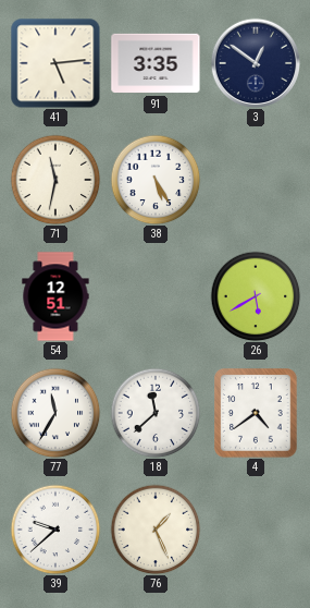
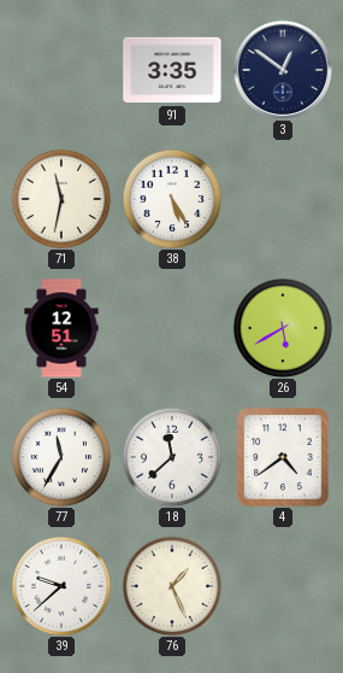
41: 5:14 -> none (55, 63)
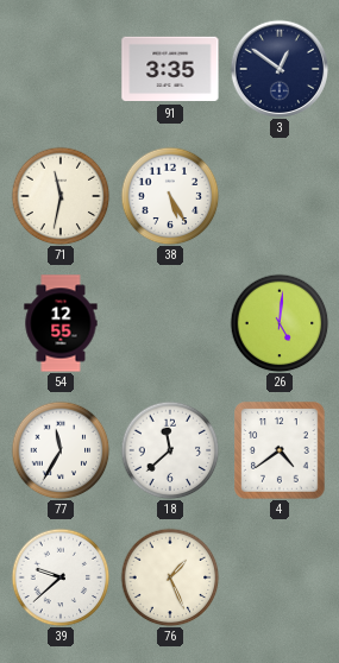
54: 12:51 -> 12:55 (61, 323)
26: 5:40 -> 5:01 (280, 323)
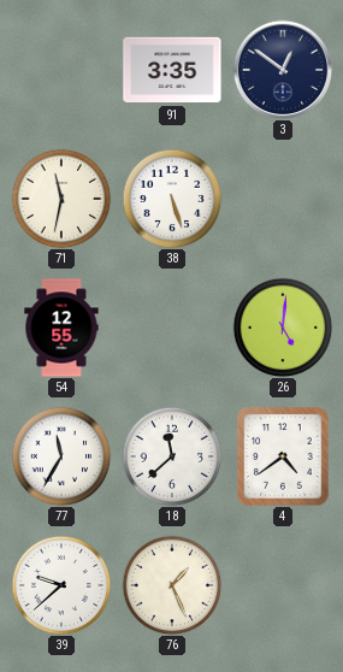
38: 5:25 -> 5:27 (172, 199)
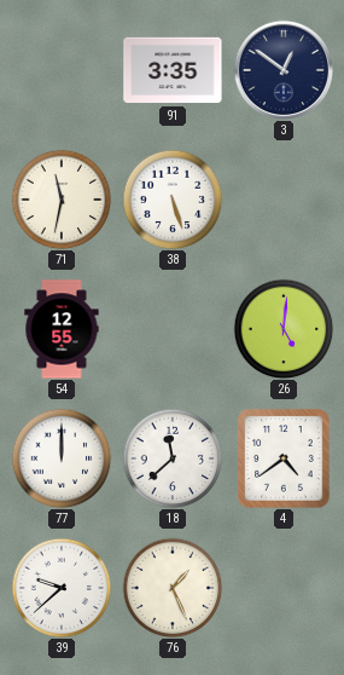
77: 11:35 -> 12:00 (62, 458)
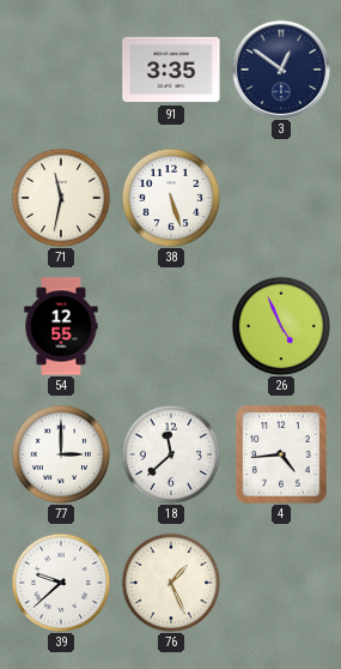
26: 5:01 -> 4:56 (281, 326)
77: 12:00 -> 3:00 (61, 454)
4: 4:39 -> 4:44 (281, 454)
